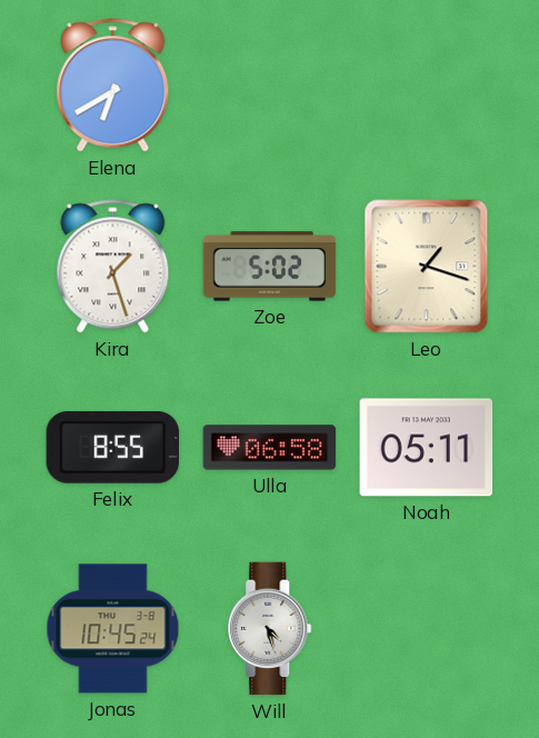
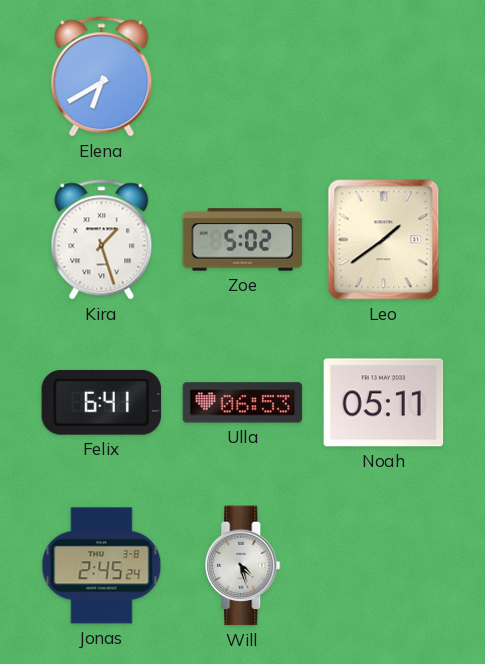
Leo: 1:18 -> 1:39 (384, 240)
Felix: 8:55 -> 6:41 (102, 403)
Ulla: 06:58 -> 06:53 (243, 403)
Jonas: 10:45 -> 2:45 (102, 566)
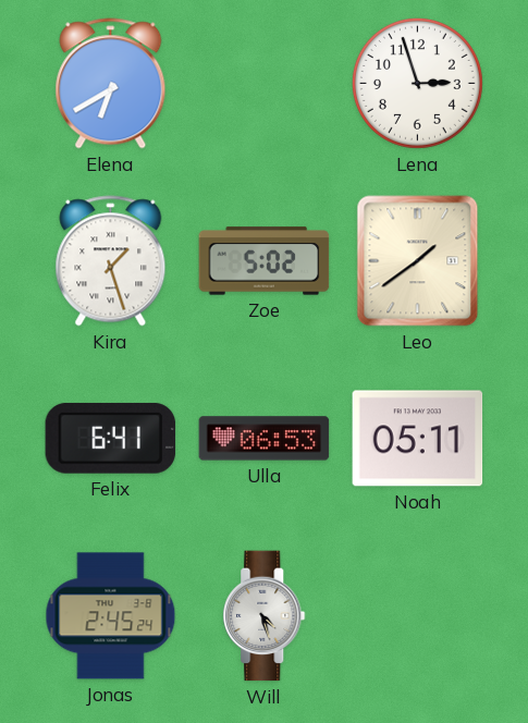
Lena: none -> 2:57 (417, 83)
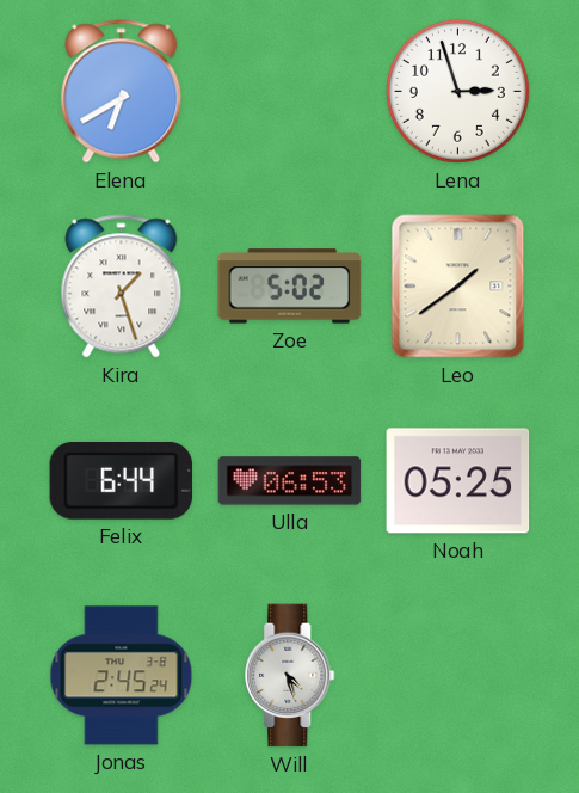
Felix: 6:41 -> 6:44 (122, 481)
Noah: 05:11 -> 05:25 (458, 481)
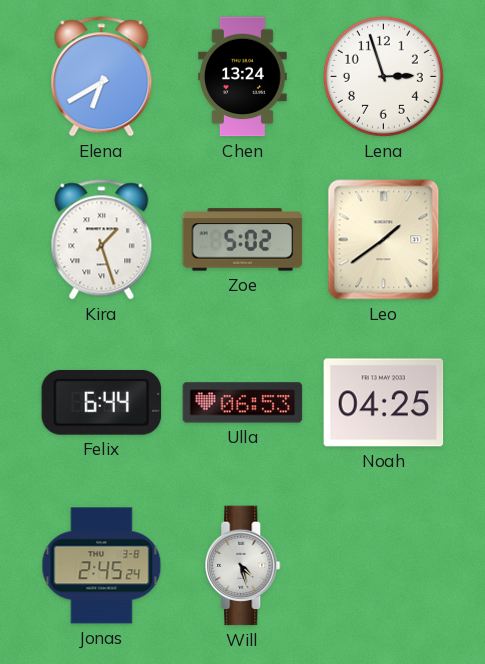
Chen: none -> 13:24 (243, 77)
Noah: 05:25 -> 04:25 (384, 403)
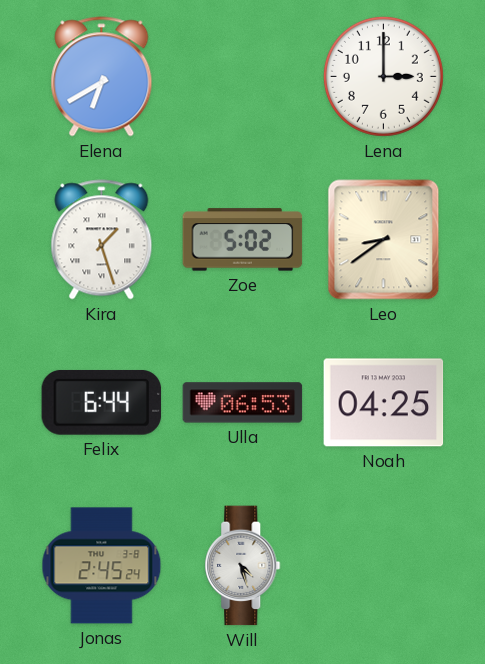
Chen: 13:24 -> none (243, 77)
Lena: 2:57 -> 3:00 (383, 76)
Leo: 1:39 -> 8:39 (384, 240)
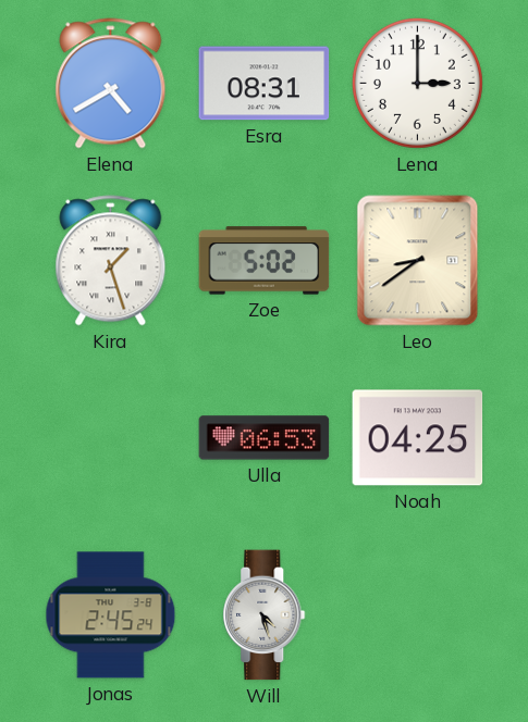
Elena: 6:40 -> 4:40 (111, 84)
Esra: none -> 08:31 (265, 84)
Felix: 6:44 -> none (102, 403)
